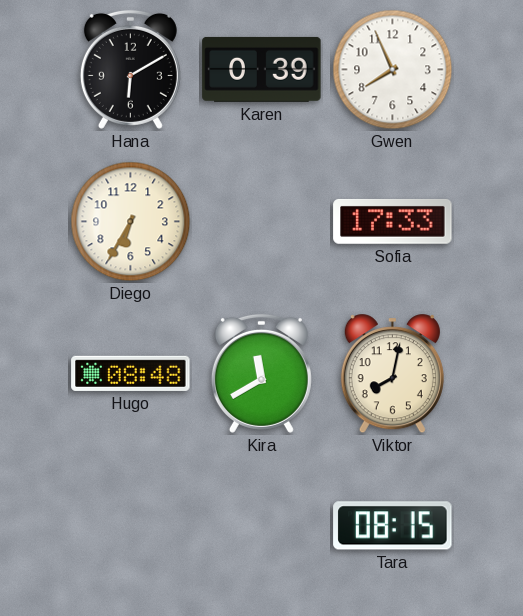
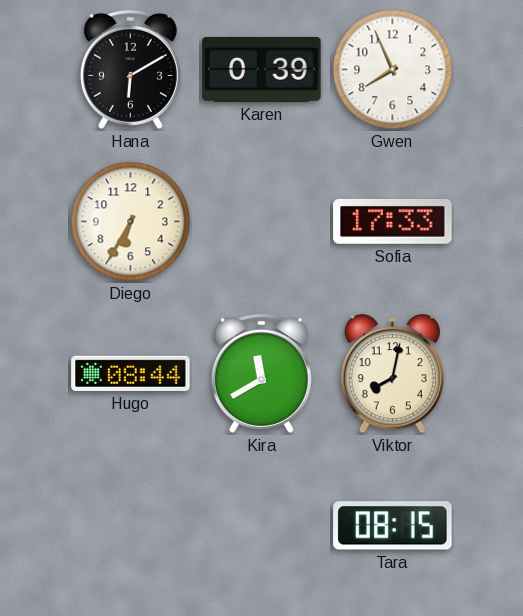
Hugo: 08:48 -> 08:44 (131, 373)
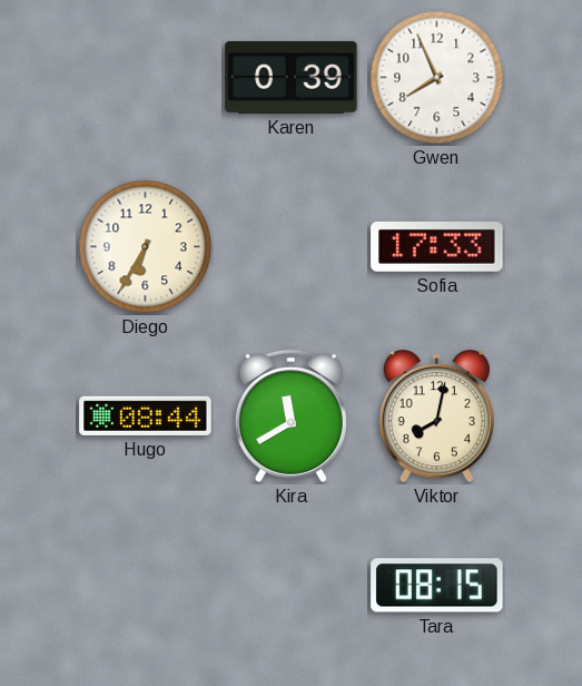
Hana: 6:10 -> none (130, 69)
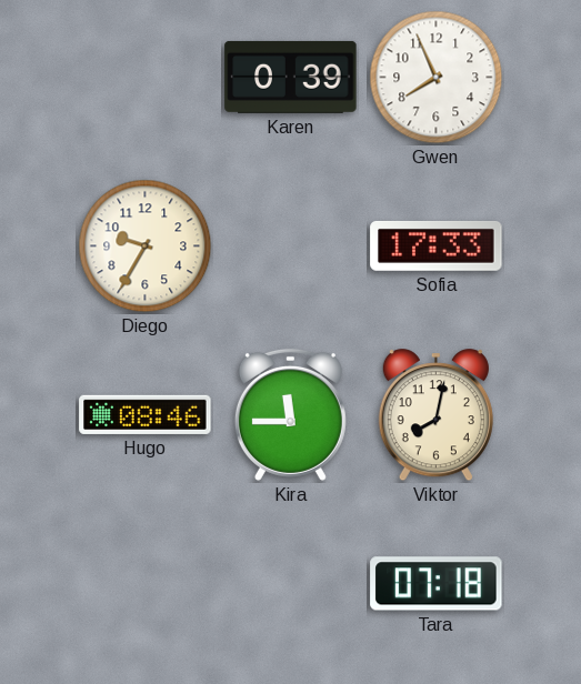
Diego: 6:35 -> 9:35 (146, 247)
Hugo: 08:44 -> 08:46 (146, 414)
Kira: 11:40 -> 11:45 (290, 414)
Tara: 08:15 -> 07:18 (437, 584)
